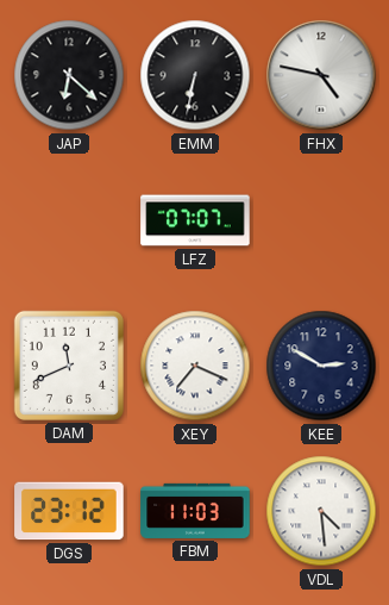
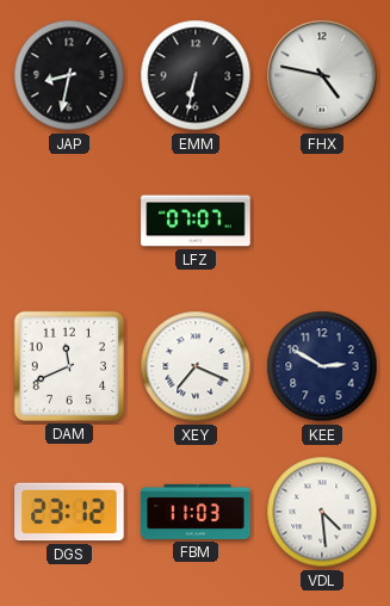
JAP: 6:22 -> 8:32 (69, 75)
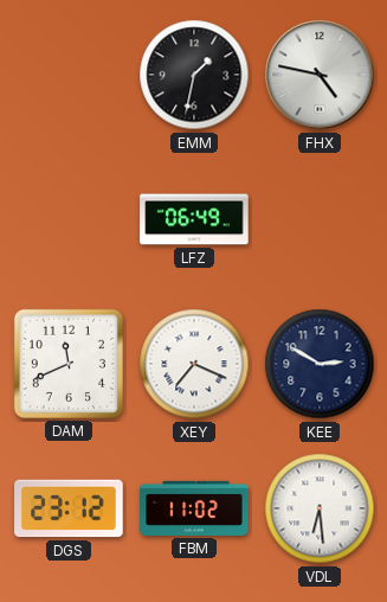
JAP: 8:32 -> none (69, 75)
EMM: 6:32 -> 1:32 (194, 75)
LFZ: 07:07 -> 06:49 (194, 219)
FBM: 11:03 -> 11:02 (194, 508)
VDL: 4:29 -> 6:29 (320, 508)
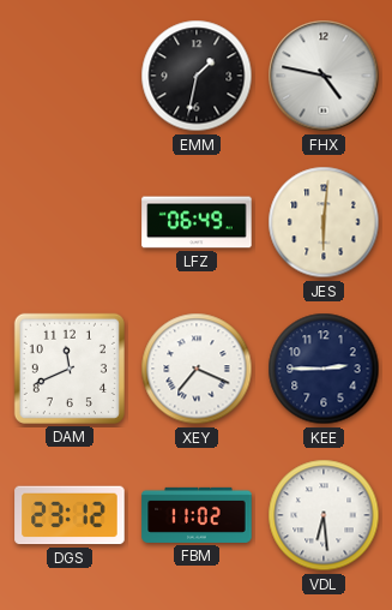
JES: none -> 6:01 (324, 222)
KEE: 2:50 -> 2:45 (324, 369)
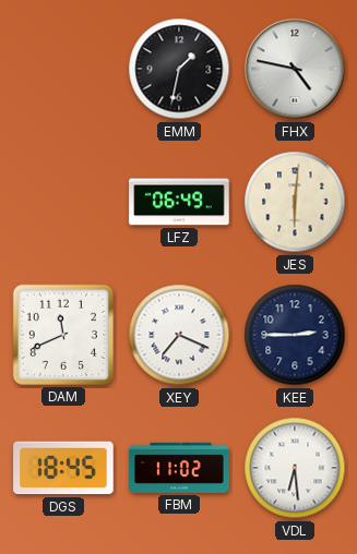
DGS: 23:12 -> 18:45 (63, 468)
